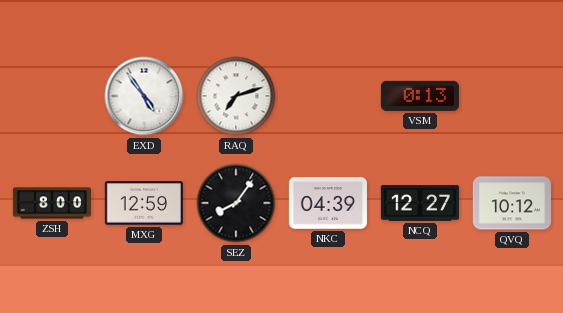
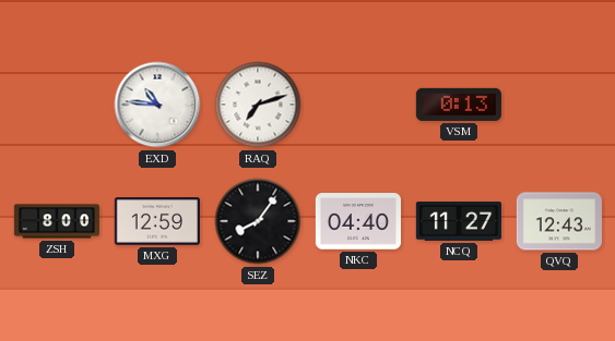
EXD: 4:54 -> 10:46 (157, 105)
NKC: 04:39 -> 04:40 (358, 221)
NCQ: 12:27 -> 11:27 (459, 221)
QVQ: 10:12 -> 12:43 (559, 221)
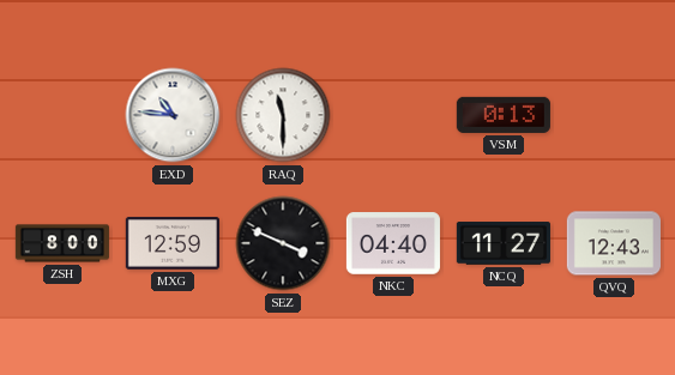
RAQ: 7:12 -> 11:30 (283, 115)
SEZ: 8:06 -> 3:49 (283, 243)
